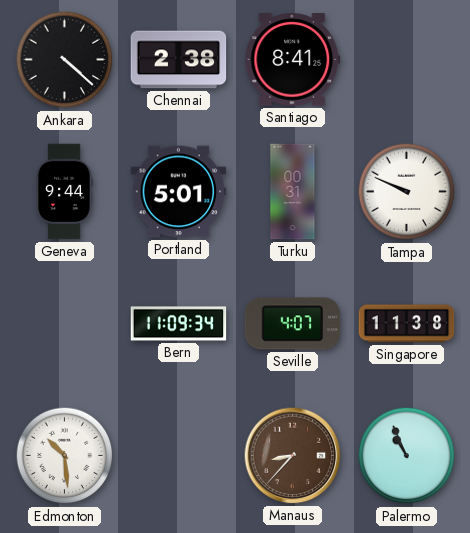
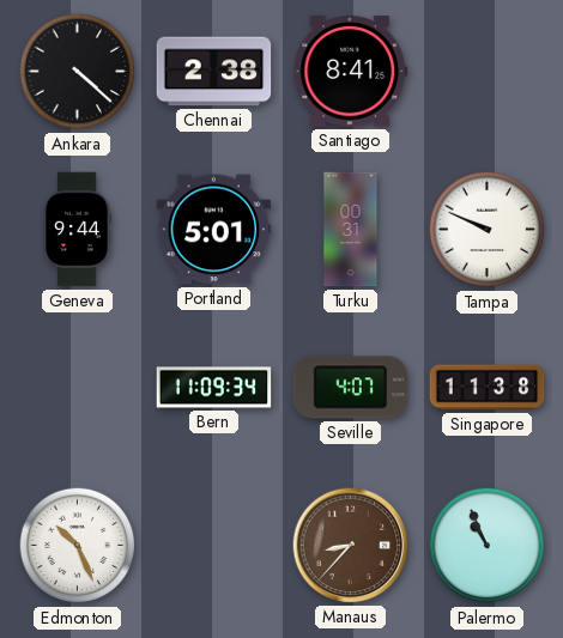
Edmonton: 10:29 -> 10:26 (78, 546)
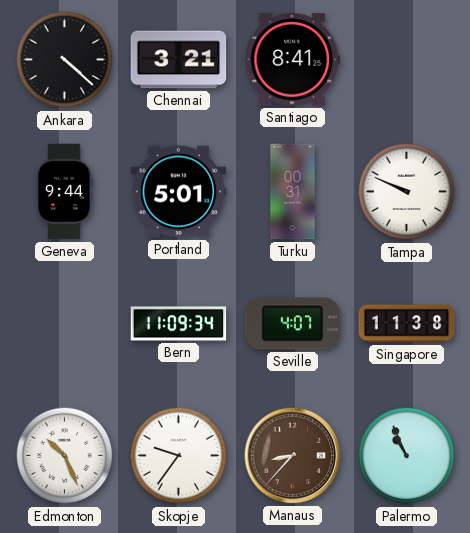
Chennai: 2:38 -> 3:21 (179, 60)
Skopje: none -> 9:36 (179, 456)
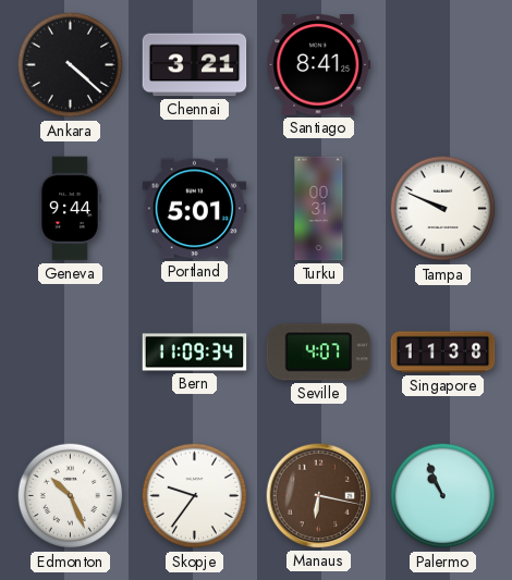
Manaus: 8:37 -> 6:17 (319, 496)
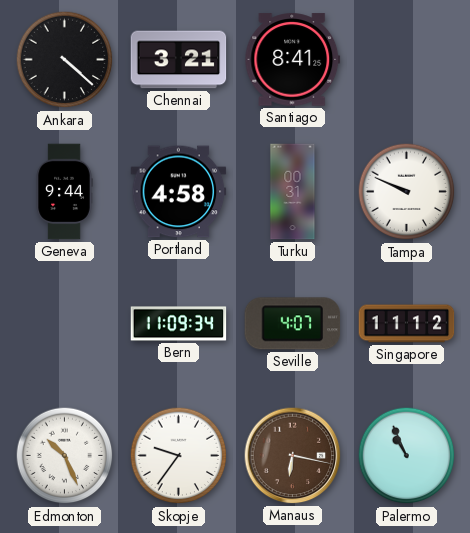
Portland: 5:01 -> 4:58 (179, 192)
Singapore: 11:38 -> 11:12 (407, 324)
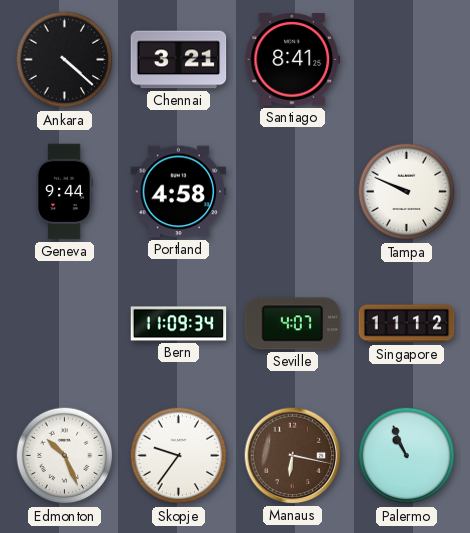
Turku: 00:31 -> none (293, 192)
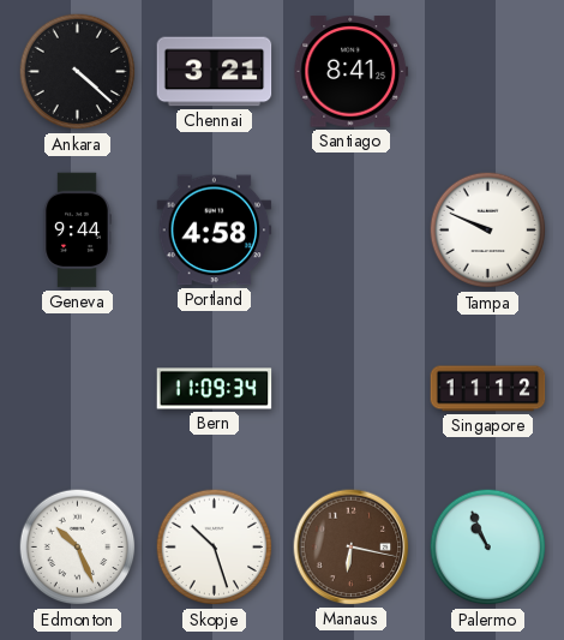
Seville: 4:07 -> none (293, 324)
Skopje: 9:36 -> 10:27 (215, 548)
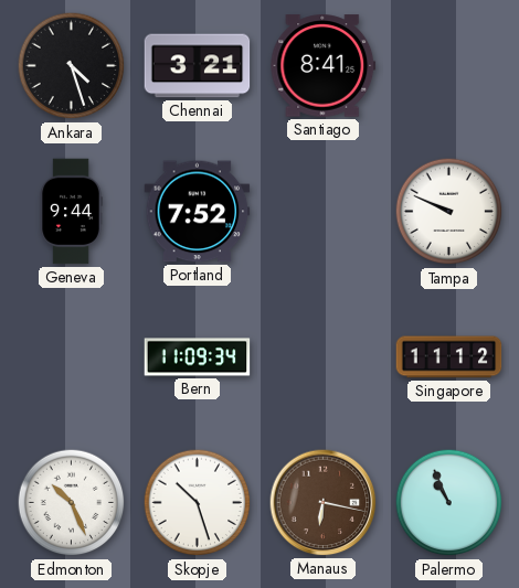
Ankara: 4:22 -> 4:27 (72, 66)
Portland: 4:58 -> 7:52 (198, 212)
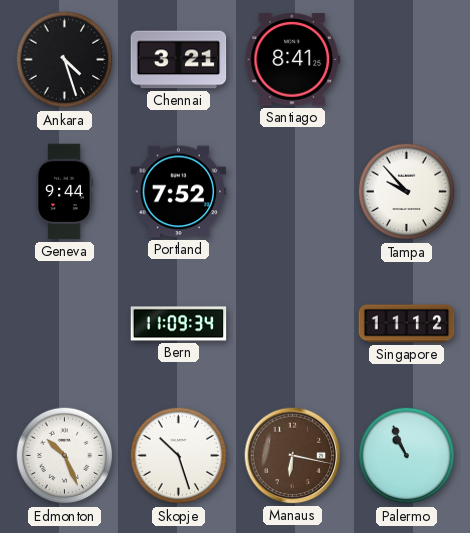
Tampa: 9:49 -> 9:53 (407, 192)
